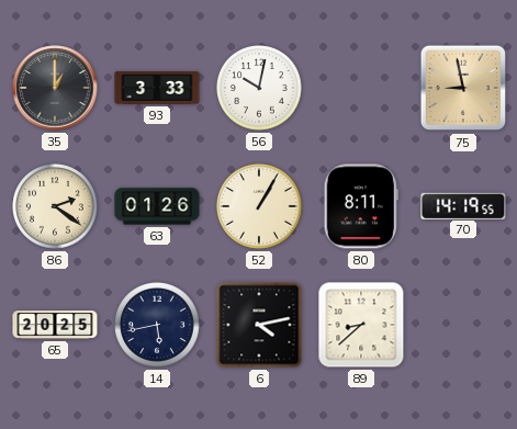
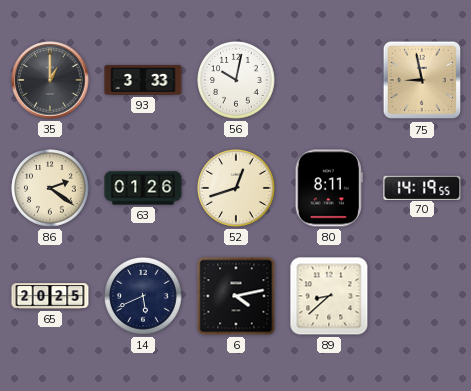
52: 1:05 -> 12:42 (237, 189)
14: 5:43 -> 5:41 (144, 297)
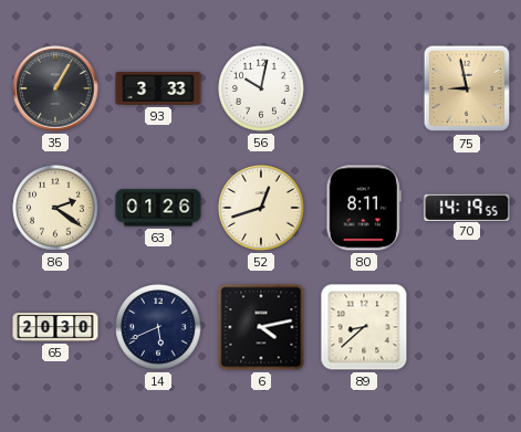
35: 1:00 -> 1:05 (55, 88)
65: 20:25 -> 20:30 (55, 327)
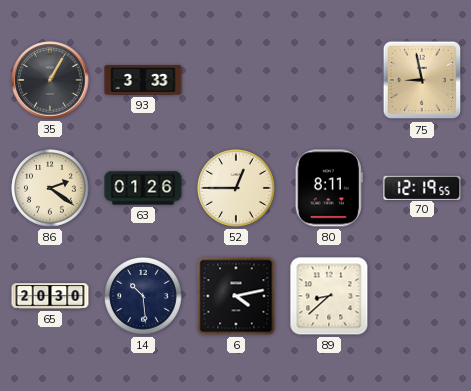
56: 10:02 -> none (262, 89)
52: 12:42 -> 12:45 (237, 189)
70: 14:19 -> 12:19 (422, 187)
14: 5:41 -> 10:29 (144, 297)
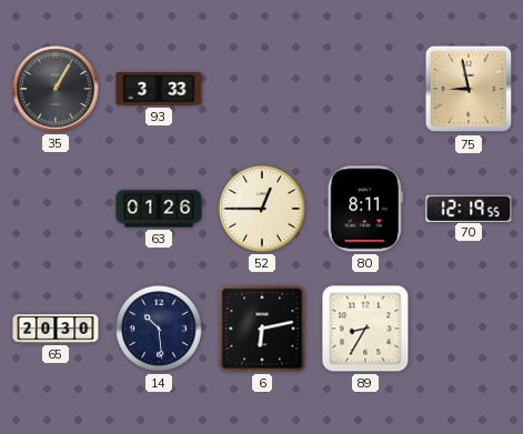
86: 2:21 -> none (51, 189)
6: 4:13 -> 6:13 (262, 329)
89: 8:38 -> 8:35 (365, 329)
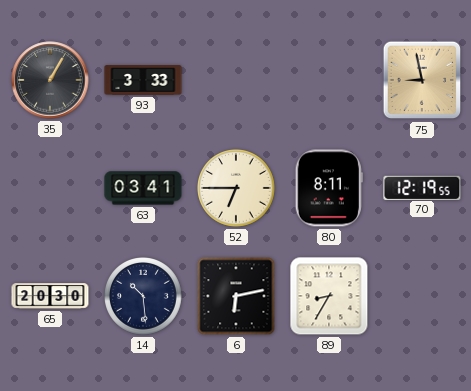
63: 01:26 -> 03:41 (143, 188)
52: 12:45 -> 6:45 (237, 189)
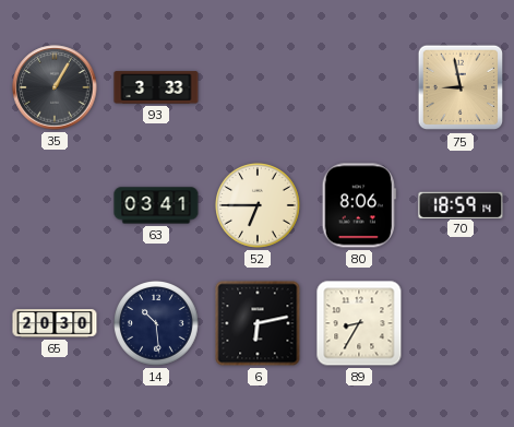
80: 8:11 -> 8:06 (359, 205)
70: 12:19 -> 18:59 (461, 204)
